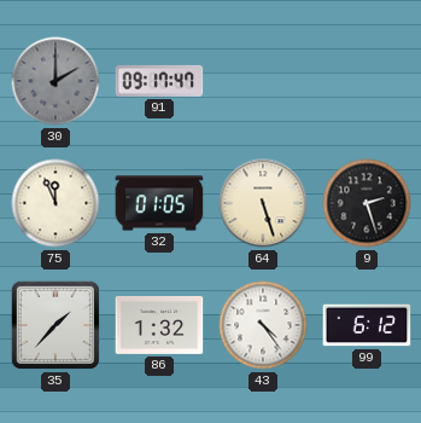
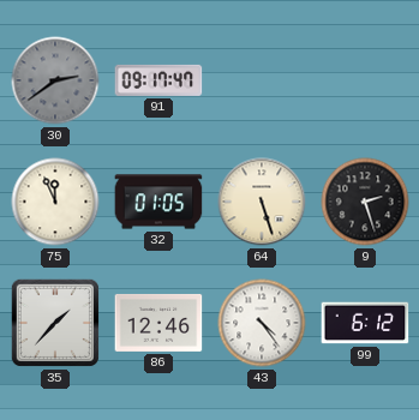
30: 2:00 -> 2:39 (55, 80)
86: 1:32 -> 12:46 (158, 323)
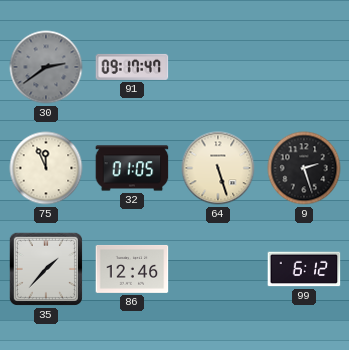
43: 4:24 -> none (262, 323)
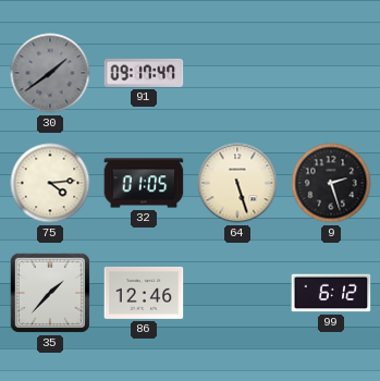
30: 2:39 -> 1:39 (50, 73)
75: 11:56 -> 4:14 (50, 183)
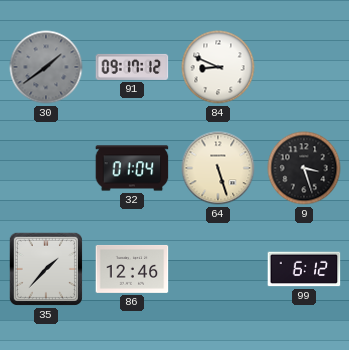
91: 09:17:47 -> 09:17:12 (132, 67)
84: none -> 8:49 (218, 67)
75: 4:14 -> none (50, 183)
32: 01:05 -> 01:04 (132, 168)
9: 2:27 -> 3:27 (304, 168)
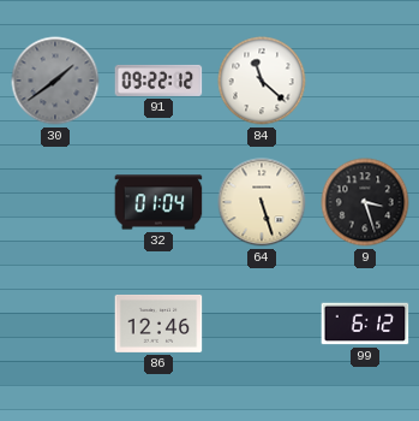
91: 09:17 -> 09:22 (158, 81)
84: 8:49 -> 11:22 (262, 81)
35: 1:37 -> none (46, 269)
